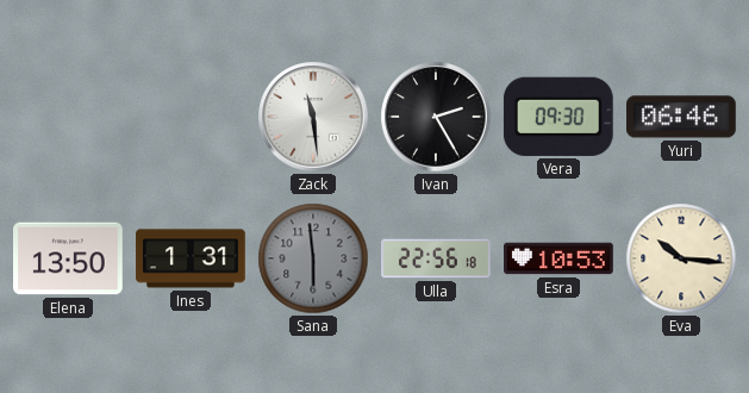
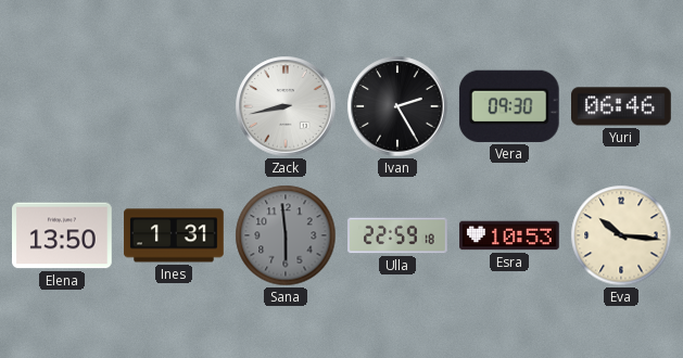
Zack: 11:29 -> 8:43 (286, 106)
Ulla: 22:56 -> 22:59 (397, 235)
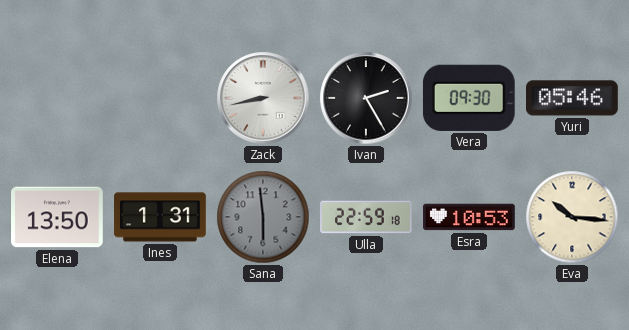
Yuri: 06:46 -> 05:46 (573, 98)
